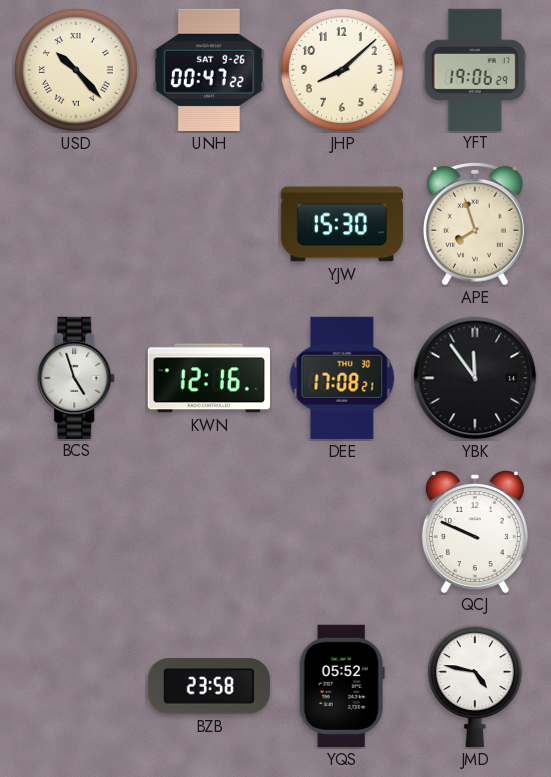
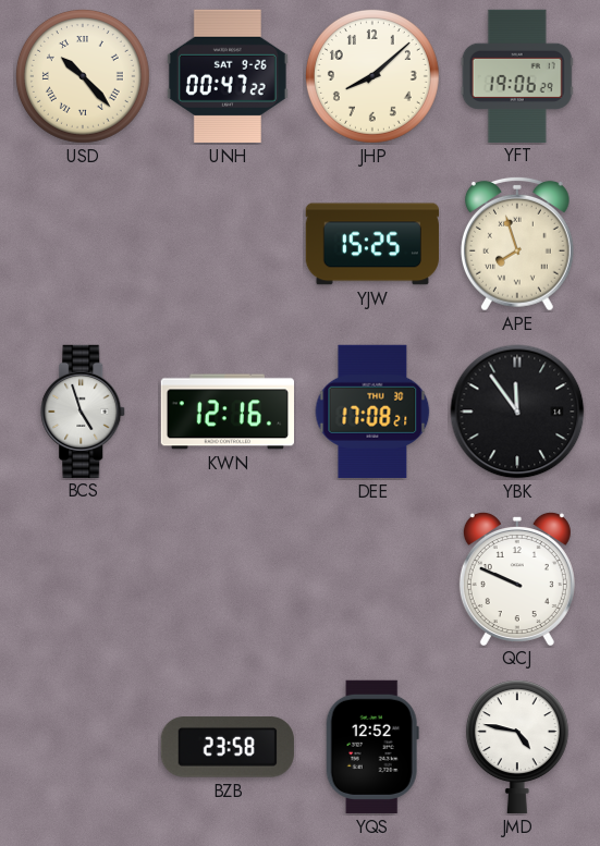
YJW: 15:30 -> 15:25 (372, 244)
YQS: 05:52 -> 12:52 (372, 747)
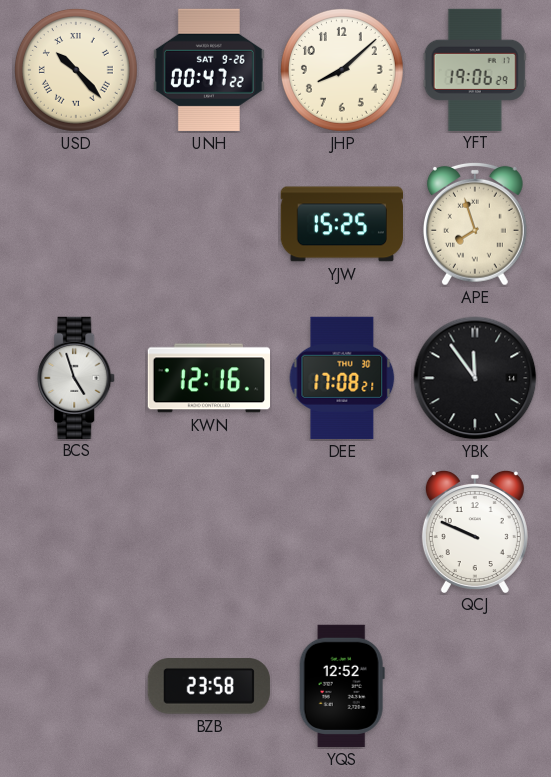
JMD: 4:47 -> none (517, 747)
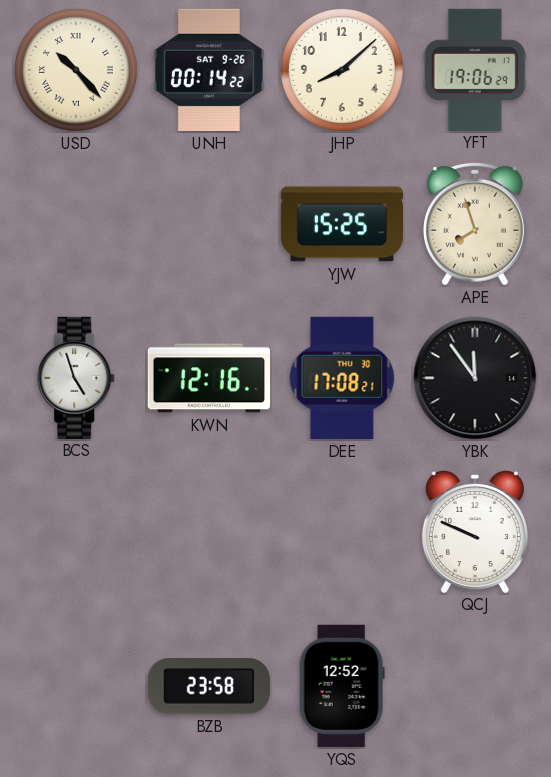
UNH: 00:47 -> 00:14 (209, 70)
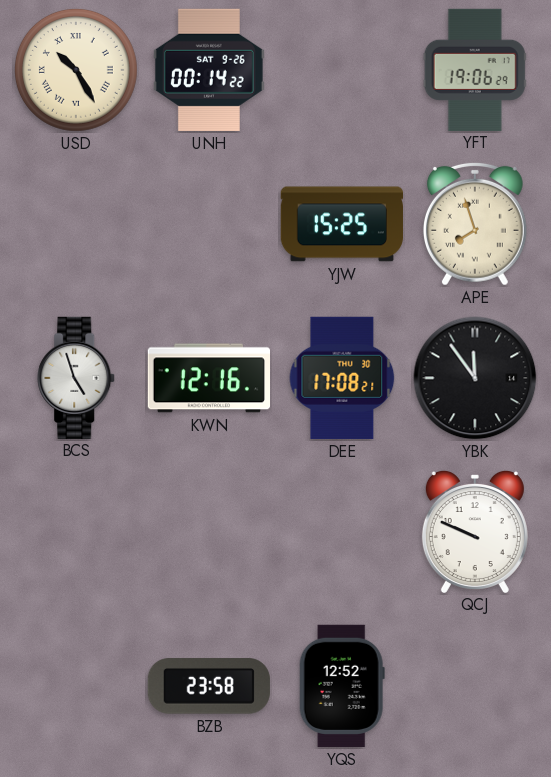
USD: 10:23 -> 10:25 (76, 70)
JHP: 8:08 -> none (342, 70)
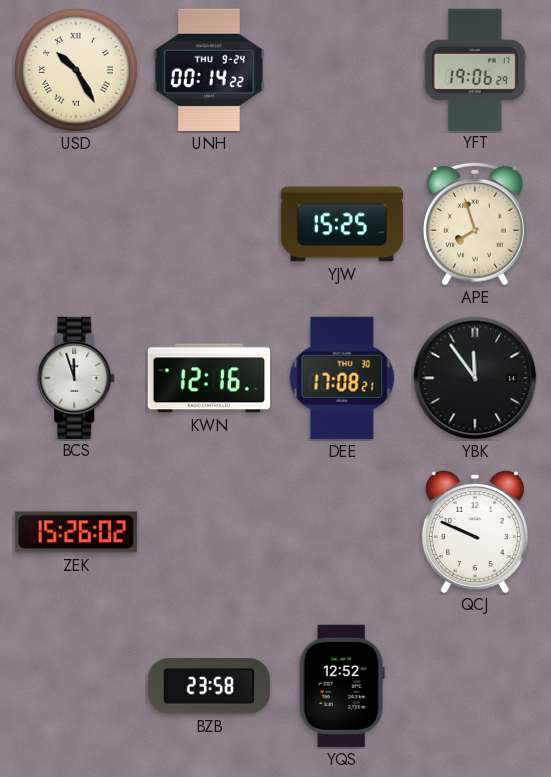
UNH date: SAT 9-26 -> THU 9-24 (209, 70)
BCS: 4:57 -> 11:57 (77, 377)
ZEK: none -> 15:26 (76, 532)
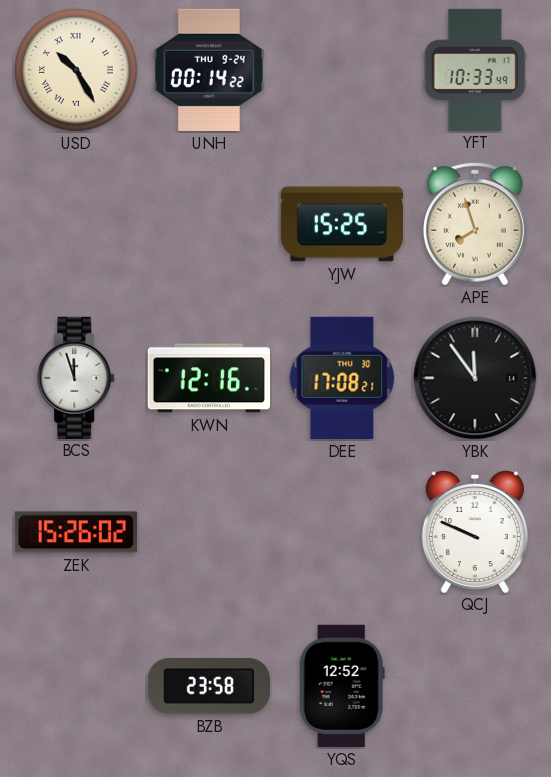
YFT: 19:06 -> 10:33 (475, 69)
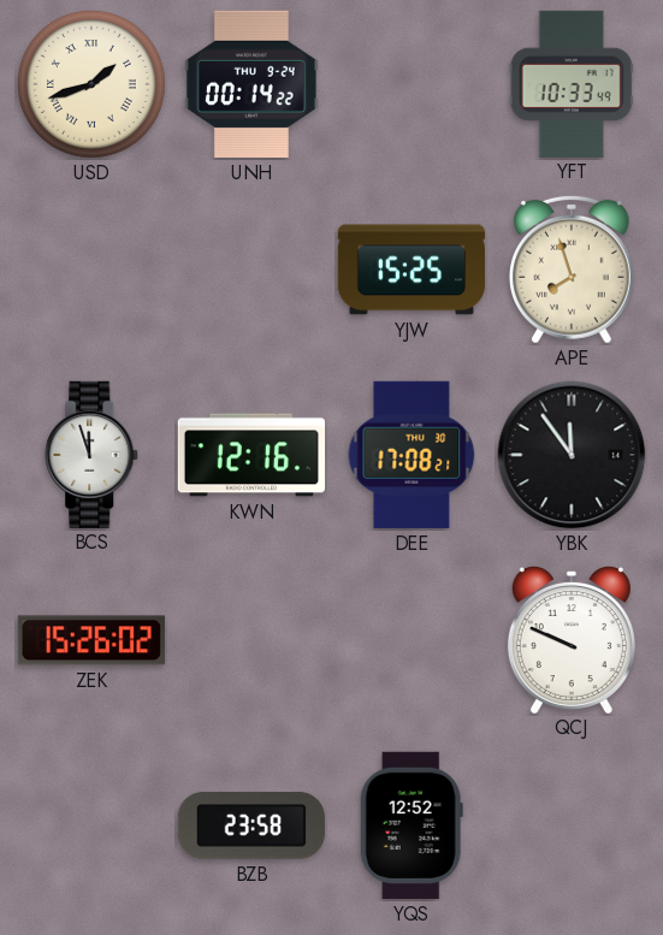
USD: 10:25 -> 1:42 (91, 84)
